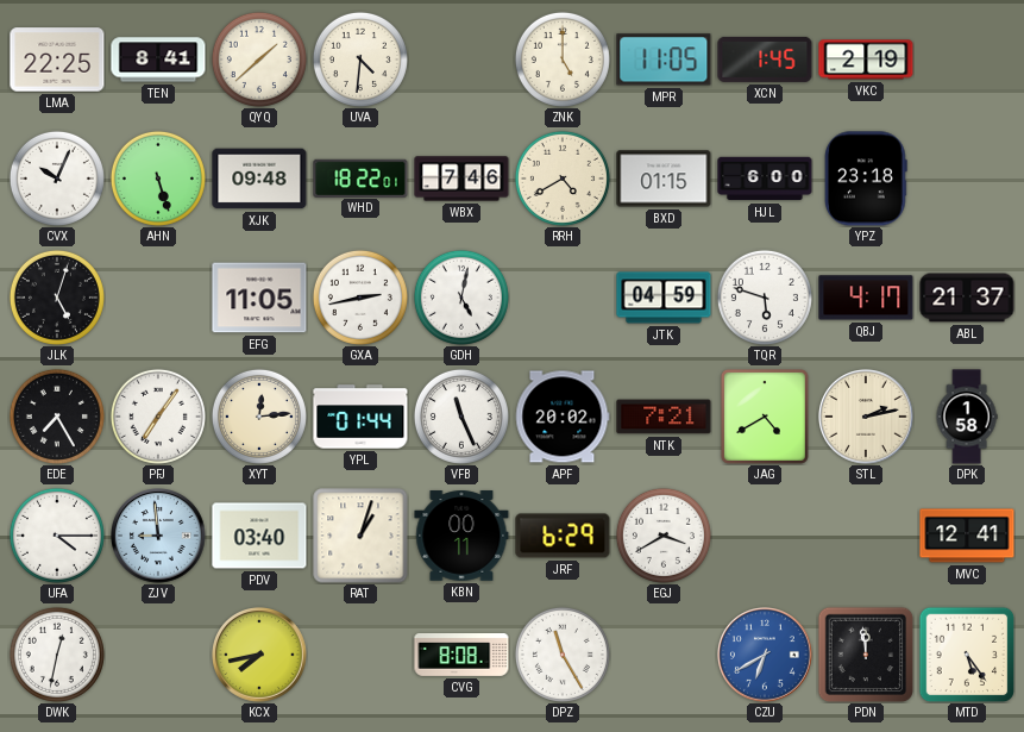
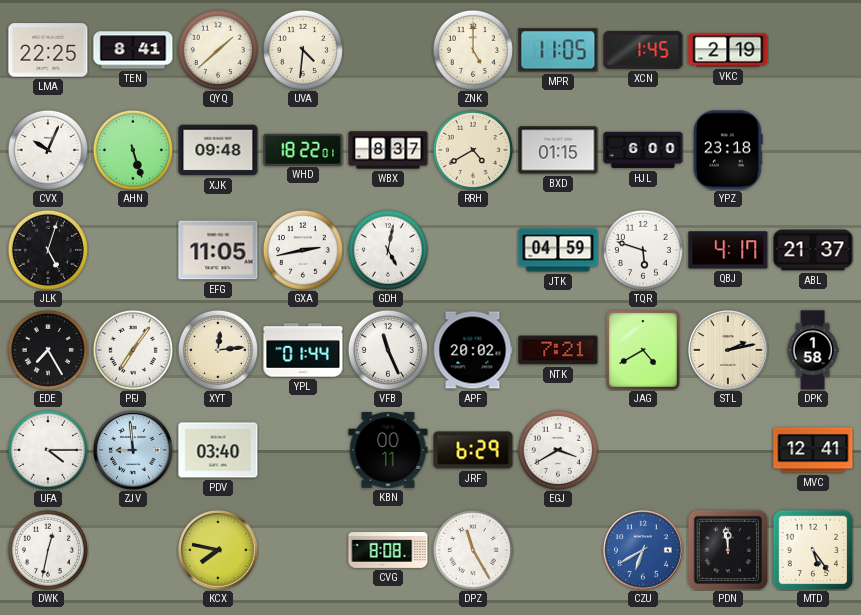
WBX: 7:46 -> 8:37 (388, 150)
RAT: 1:03 -> none (360, 536)
KCX: 7:43 -> 7:47 (219, 551)
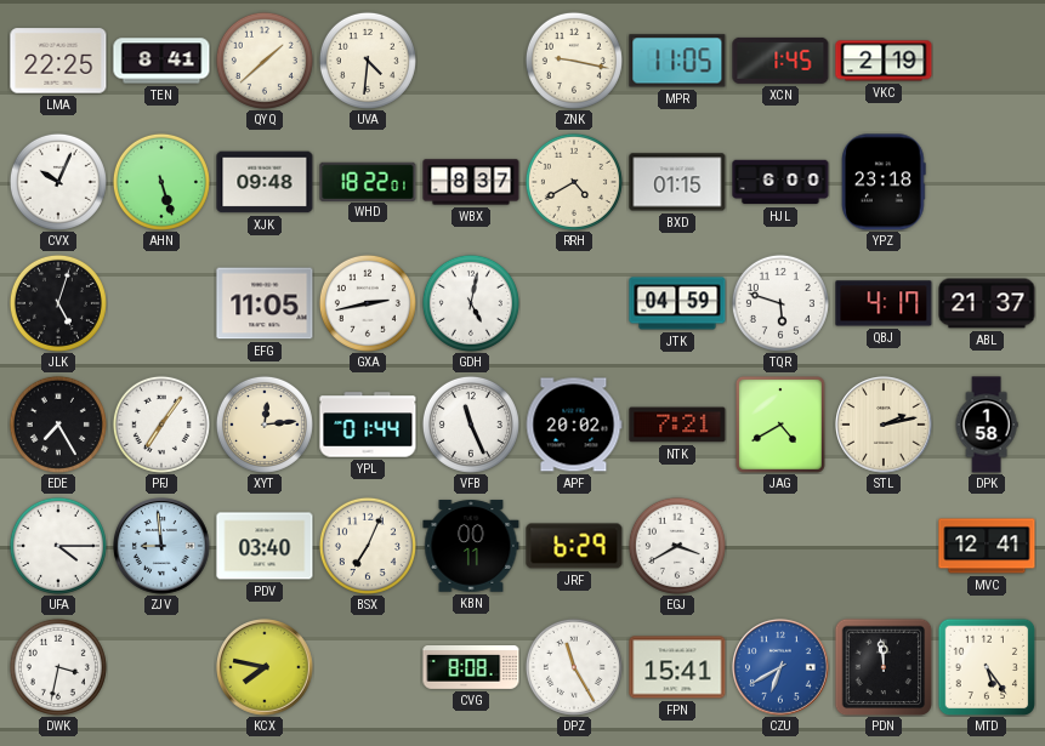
ZNK: 5:00 -> 9:17 (574, 61)
BSX: none -> 7:04 (368, 546)
DWK: 12:32 -> 3:32 (58, 667)
FPN: none -> 15:41 (677, 667)
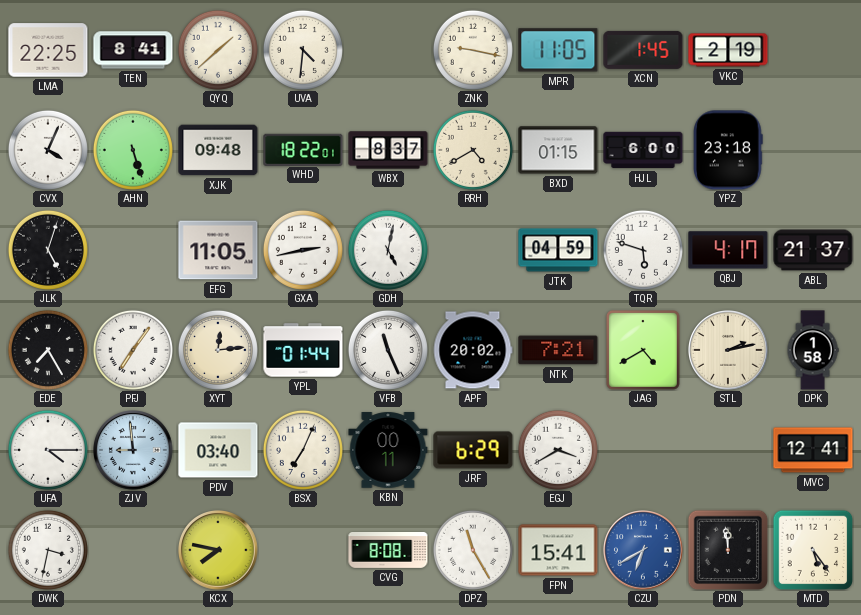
CVX: 10:04 -> 4:04 (48, 150)
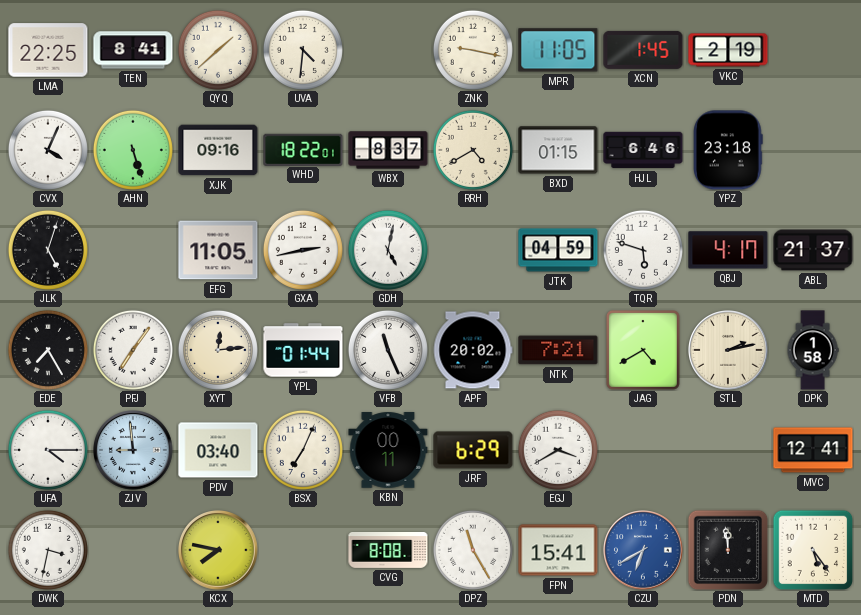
XJK: 09:48 -> 09:16 (218, 150)
HJL: 6:00 -> 6:46 (643, 150)
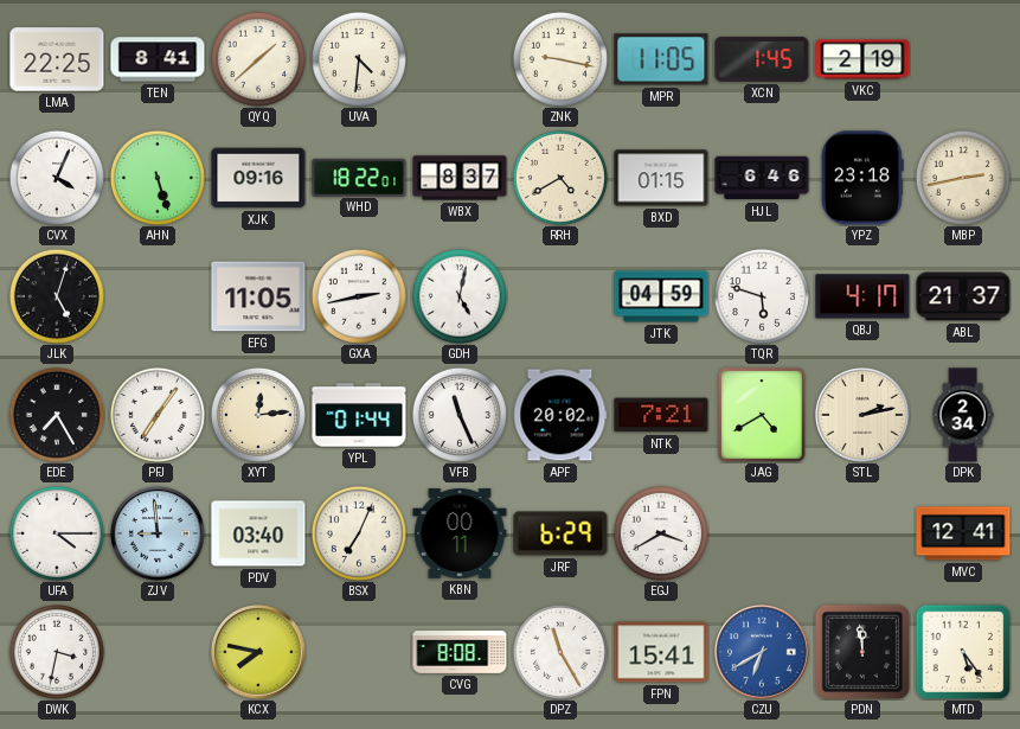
MBP: none -> 2:43 (963, 178)
DPK: 1:58 -> 2:34 (963, 415)
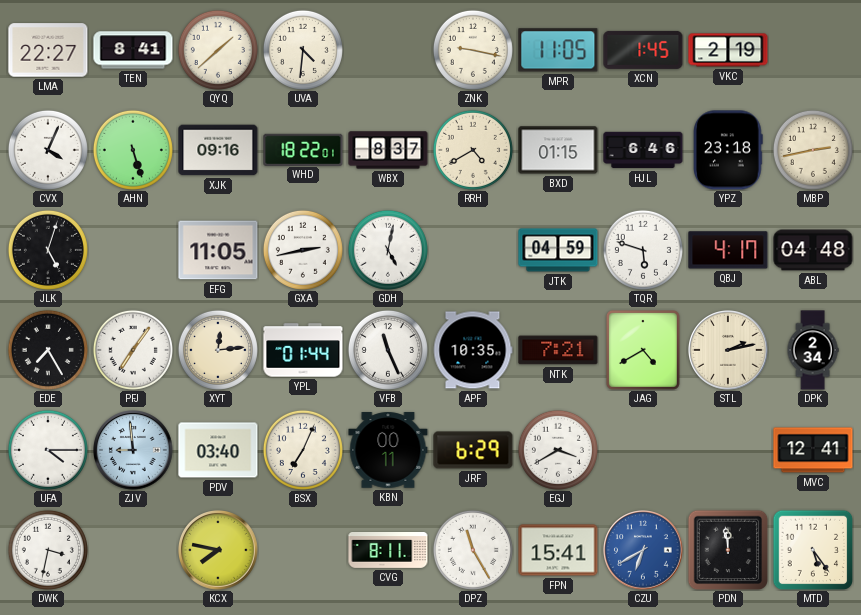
LMA: 22:25 -> 22:27 (48, 50)
ABL: 21:37 -> 04:48 (813, 250)
APF: 20:02 -> 10:35 (473, 350)
CVG: 8:08 -> 8:11 (388, 551)
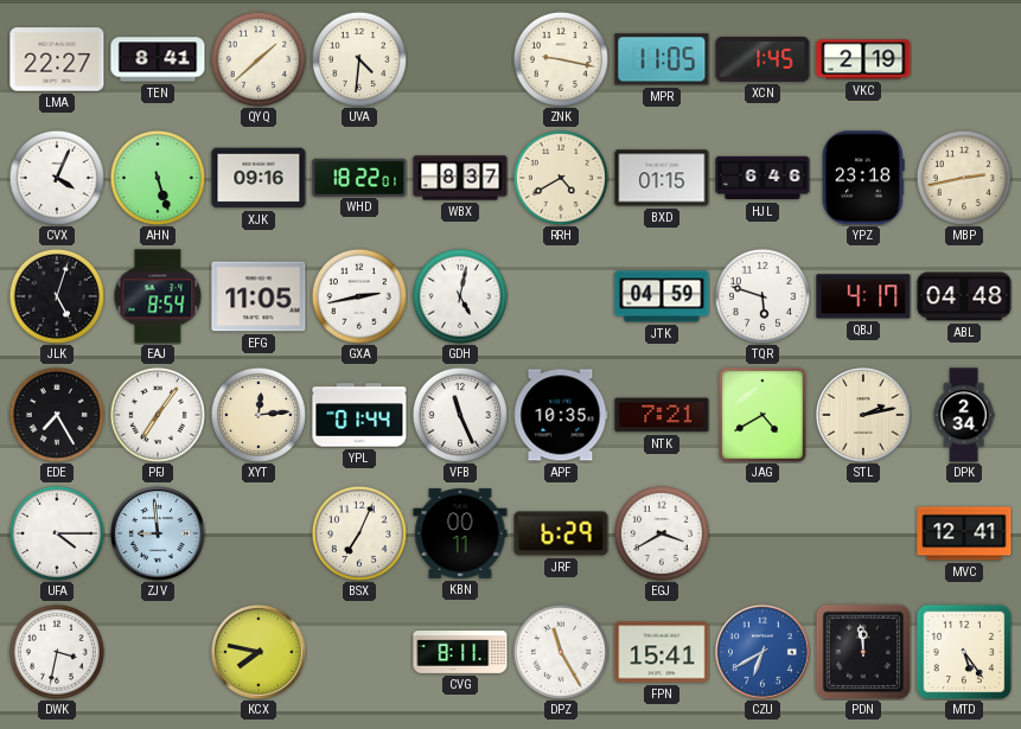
EAJ: none -> 8:54 (158, 296)
PDV: 03:40 -> none (218, 450)
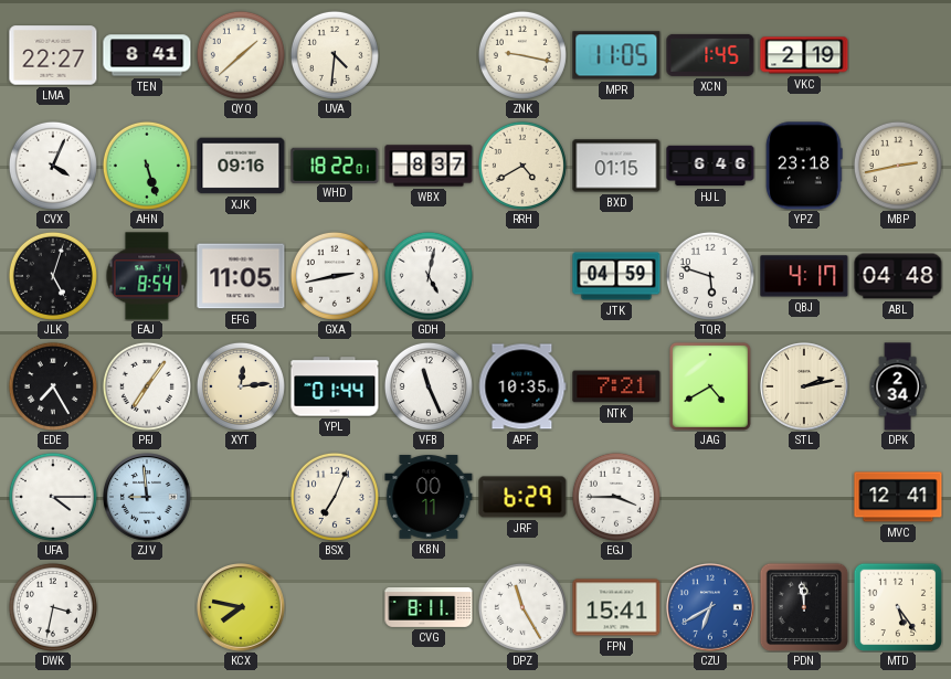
EGJ: 3:40 -> 3:45 (616, 497)
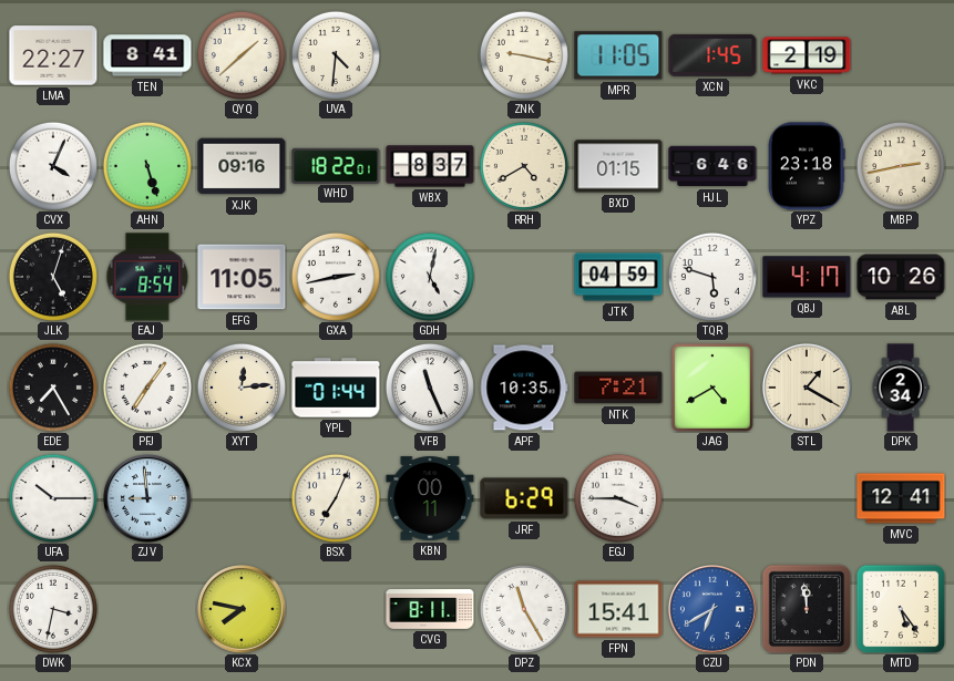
ABL: 04:48 -> 10:26 (901, 277)
STL: 2:13 -> 1:20 (808, 389)
UFA: 4:15 -> 10:15 (53, 498)
